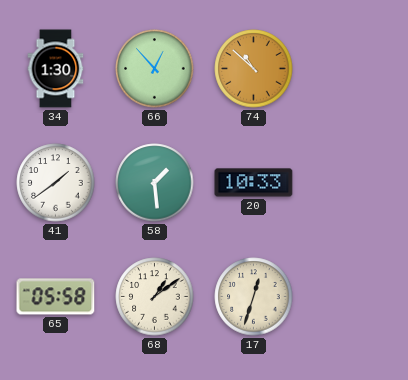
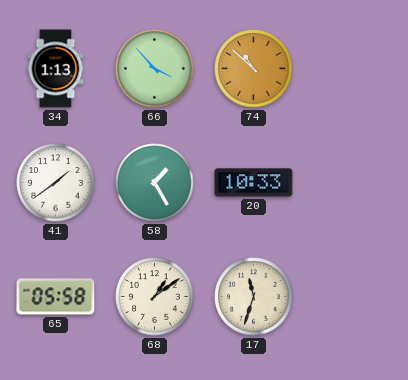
34: 1:30 -> 1:13 (56, 69)
66: 12:53 -> 3:53 (155, 69)
58: 1:29 -> 1:25 (155, 183)
17: 12:33 -> 11:33 (254, 297)
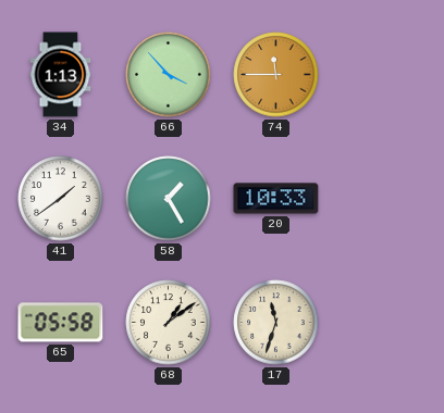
74: 10:52 -> 11:45 (276, 75)
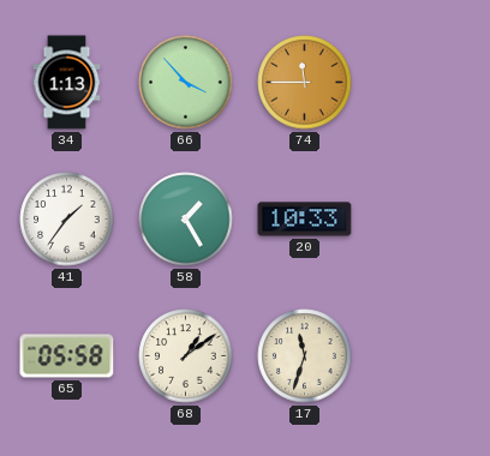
41: 1:39 -> 1:36 (67, 220)
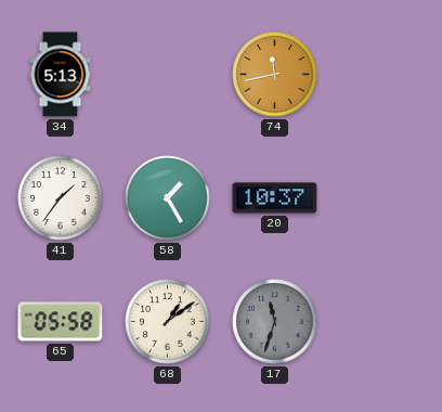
34: 1:13 -> 5:13 (61, 75)
66: 3:53 -> none (186, 83)
74: 11:45 -> 11:43 (275, 75)
20: 10:33 -> 10:37 (275, 198)
17 dial: cream -> grey (275, 322)
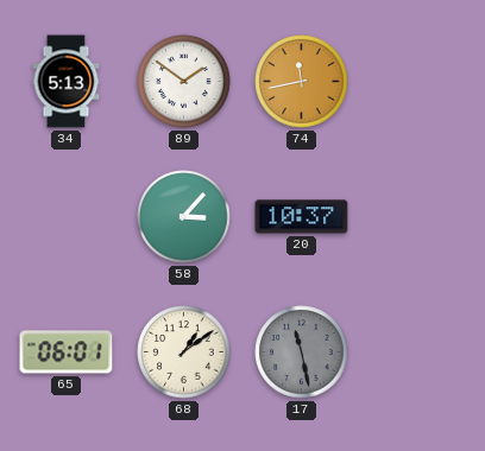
89: none -> 1:51 (184, 82)
41: 1:36 -> none (61, 198)
58: 1:25 -> 3:07 (184, 217)
65: 05:58 -> 06:01 (67, 352)
17: 11:33 -> 11:28 (302, 352)
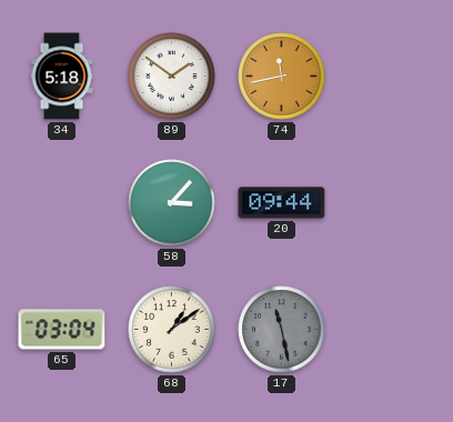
34: 5:13 -> 5:18 (62, 77)
20: 10:37 -> 09:44 (282, 203)
65: 06:01 -> 03:04 (62, 330)
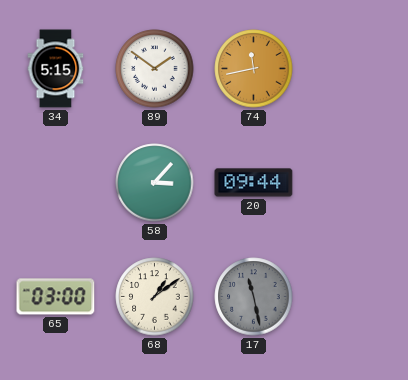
34: 5:18 -> 5:15 (56, 69)
65: 03:04 -> 03:00 (56, 297)
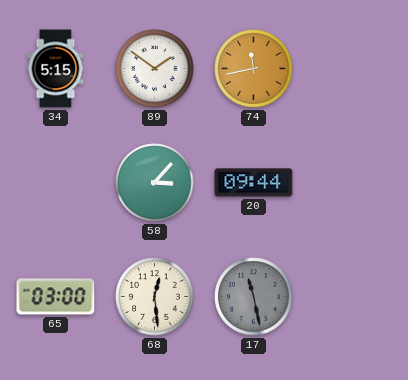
68: 1:09 -> 12:29 (155, 297)
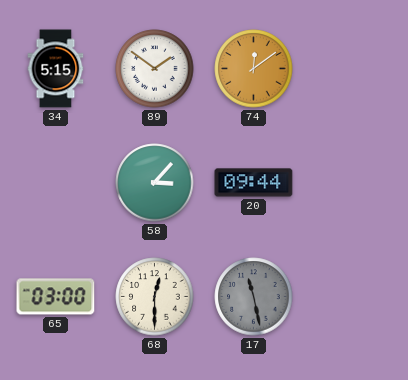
74: 11:43 -> 12:09 (254, 69)
68: 12:29 -> 12:30 (155, 297)
